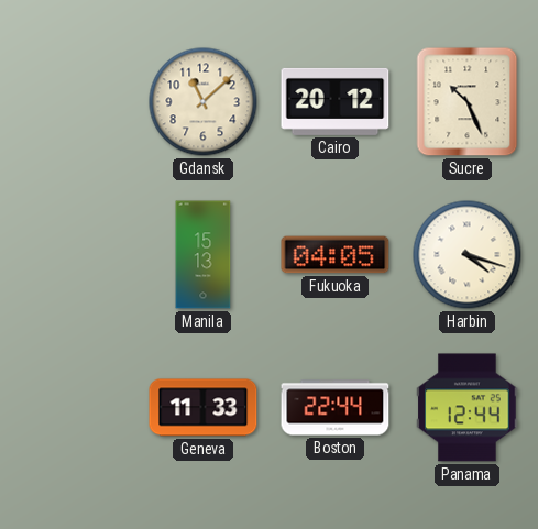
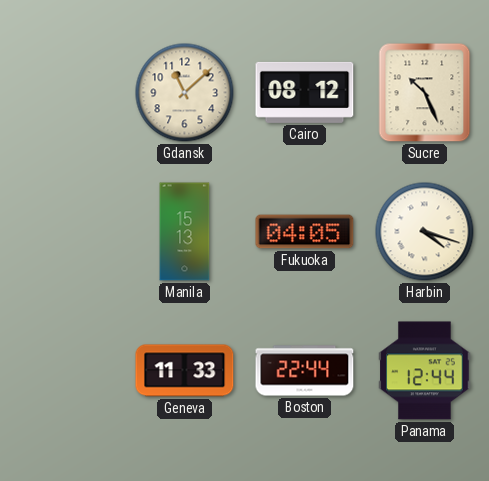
Cairo: 20:12 -> 08:12 (305, 92)
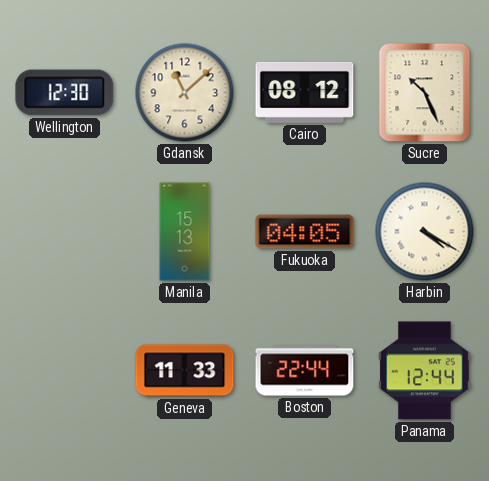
Wellington: none -> 12:30 (65, 93)
Harbin: 4:18 -> 4:20 (425, 232)
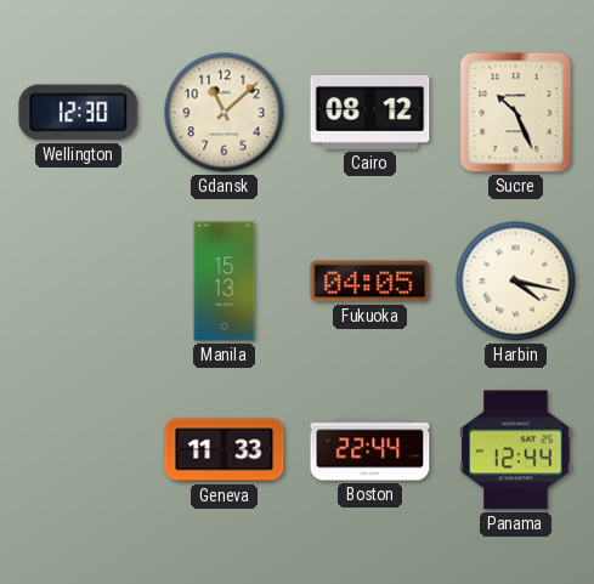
Harbin: 4:20 -> 4:17 (516, 282)
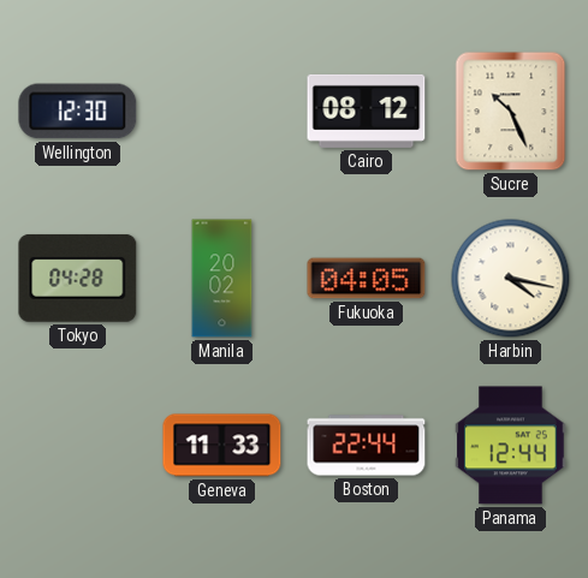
Gdansk: 11:08 -> none (225, 113)
Tokyo: none -> 04:28 (78, 278)
Manila: 15:13 -> 20:02 (222, 279)
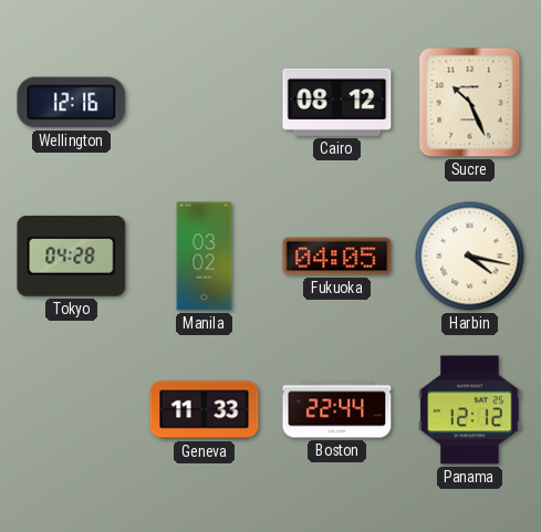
Wellington: 12:30 -> 12:16 (72, 103)
Manila: 20:02 -> 03:02 (205, 257)
Panama: 12:44 -> 12:12 (470, 410)
